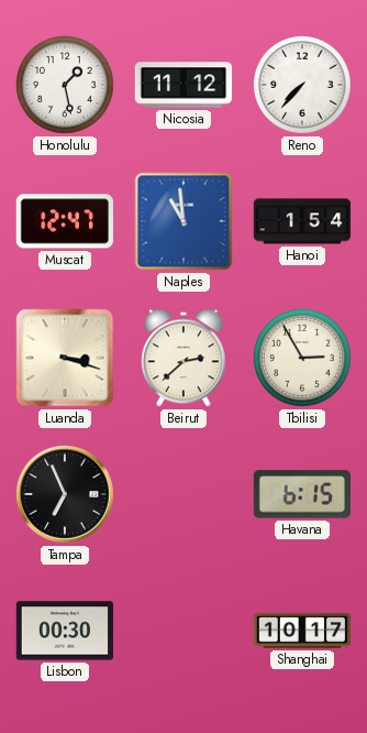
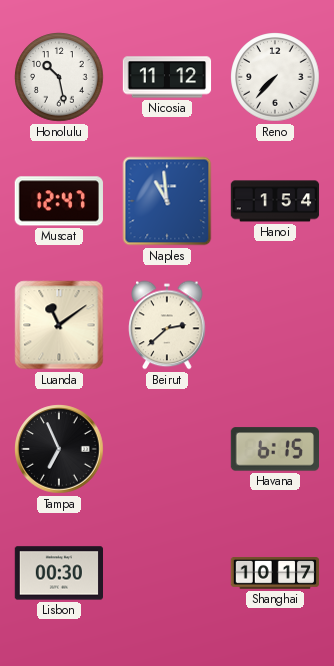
Honolulu: 1:28 -> 10:28 (59, 77)
Luanda: 3:18 -> 11:09 (59, 325)
Tbilisi: 2:55 -> none (302, 358)
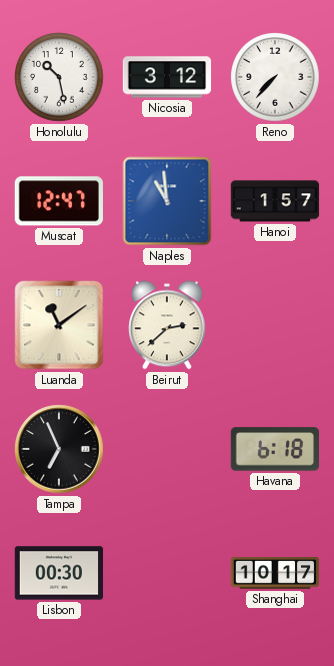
Nicosia: 11:12 -> 3:12 (167, 77)
Hanoi: 1:54 -> 1:57 (275, 201)
Havana: 6:15 -> 6:18 (274, 449)
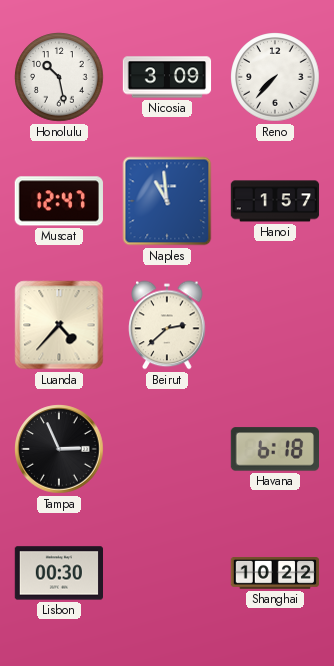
Nicosia: 3:12 -> 3:09 (167, 77)
Luanda: 11:09 -> 4:37 (59, 325)
Tampa: 6:56 -> 2:56 (59, 449)
Shanghai: 10:17 -> 10:22 (275, 574)
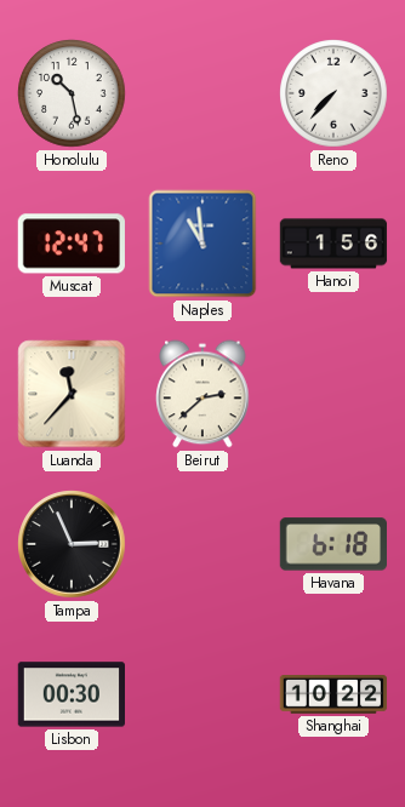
Nicosia: 3:09 -> none (167, 77)
Hanoi: 1:57 -> 1:56 (333, 244)
Luanda: 4:37 -> 11:37 (72, 394)
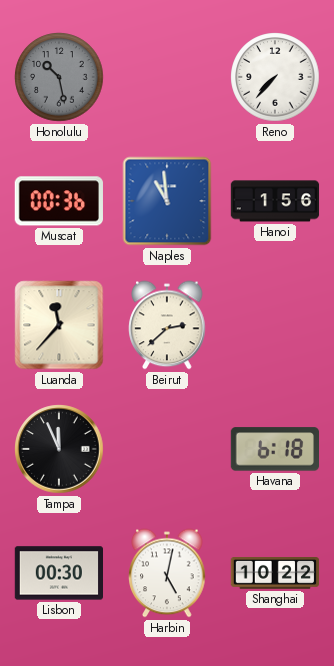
Honolulu dial: white -> grey (59, 77)
Muscat: 12:47 -> 00:36 (59, 201)
Tampa: 2:56 -> 11:56 (59, 449)
Harbin: none -> 5:02 (167, 573)
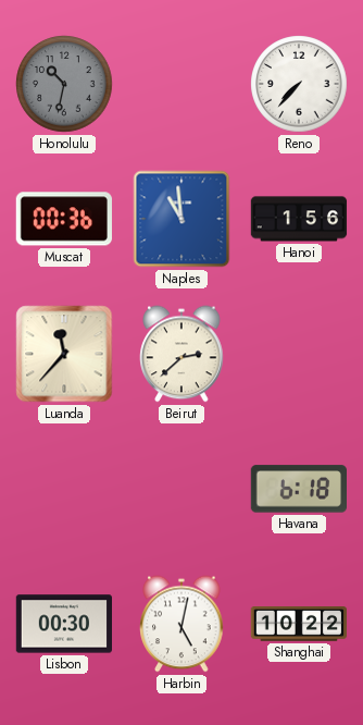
Honolulu: 10:28 -> 10:32 (64, 84)
Tampa: 11:56 -> none (59, 449)
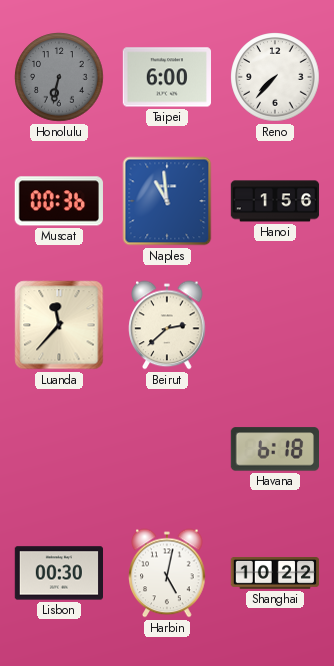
Honolulu: 10:32 -> 6:32 (59, 77)
Taipei: none -> 6:00 (166, 77)
